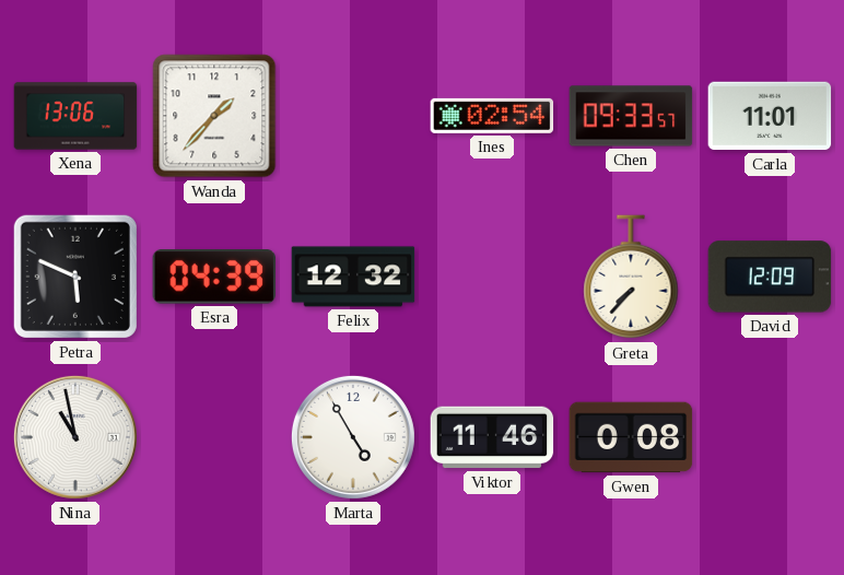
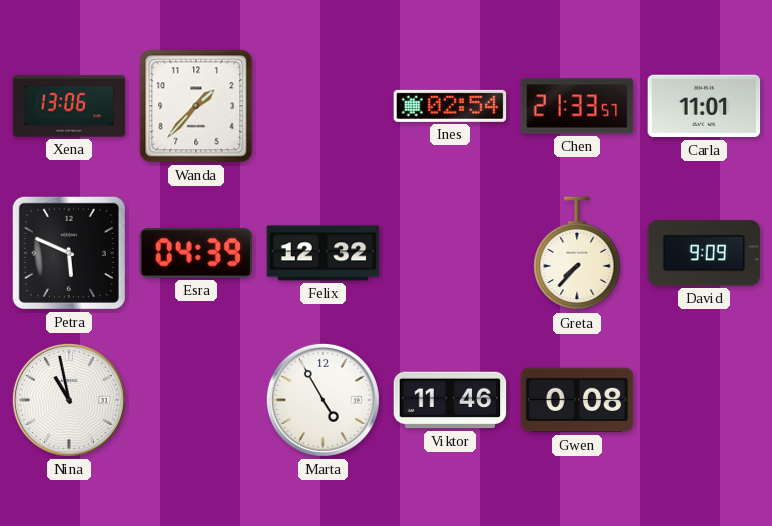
Chen: 09:33 -> 21:33 (577, 106)
David: 12:09 -> 9:09 (704, 253)
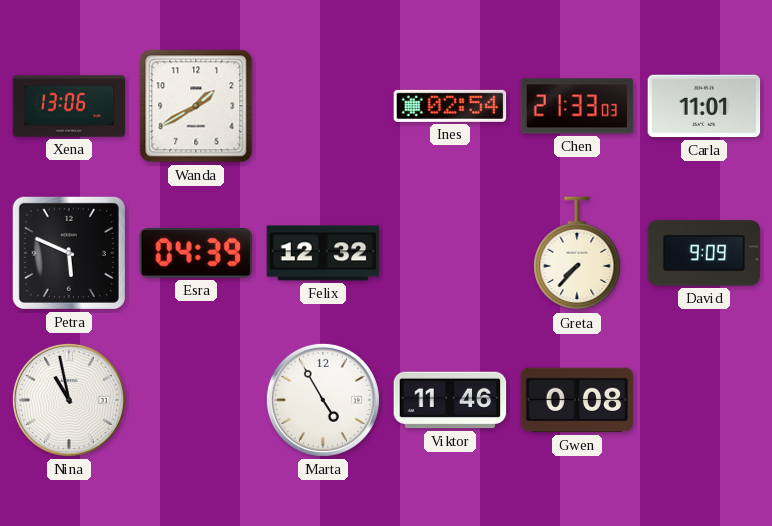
Wanda: 1:37 -> 1:40 (196, 106)
Chen: 21:33:57 -> 21:33:03 (577, 106)
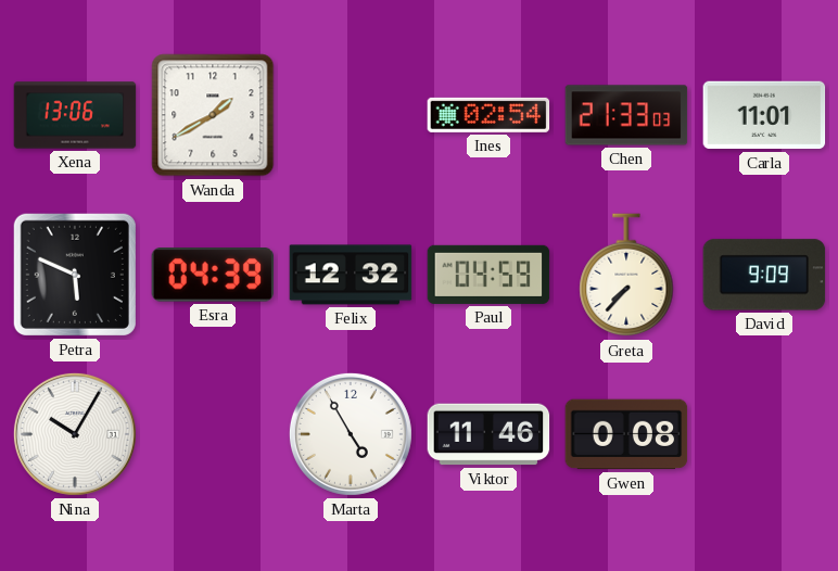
Paul: none -> 04:59 (488, 275)
Nina: 10:58 -> 10:05 (75, 434)
